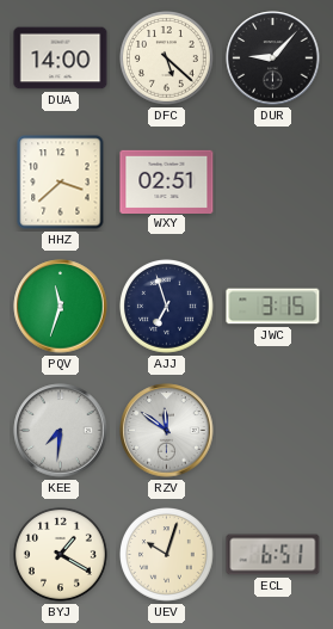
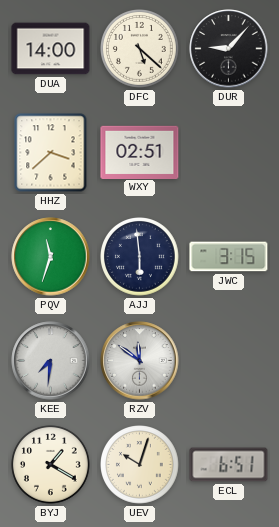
AJJ: 6:57 -> 5:59 (140, 257)
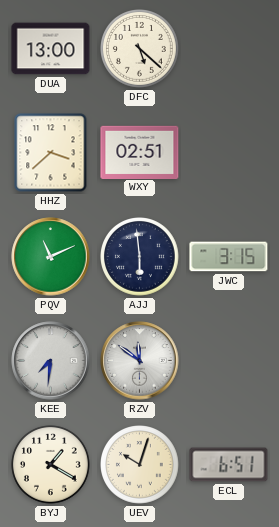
DUA: 14:00 -> 13:00 (51, 49)
DUR: 9:07 -> none (229, 49)
PQV: 11:33 -> 11:11 (51, 257)
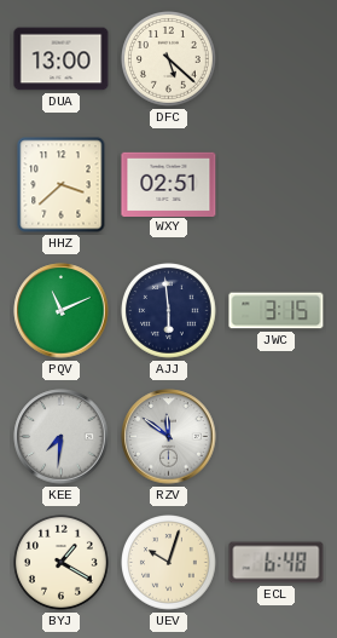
ECL: 6:51 -> 6:48 (277, 563)
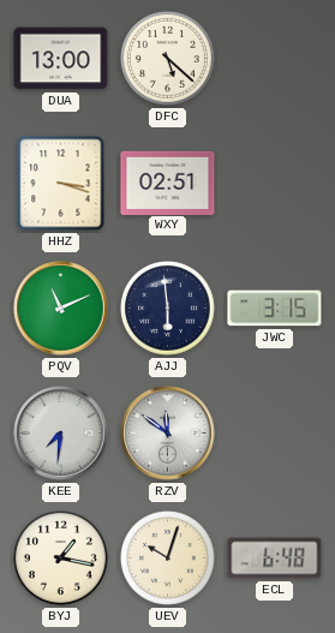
HHZ: 3:38 -> 3:18 (61, 184)
BYJ: 1:20 -> 1:17 (61, 559)
